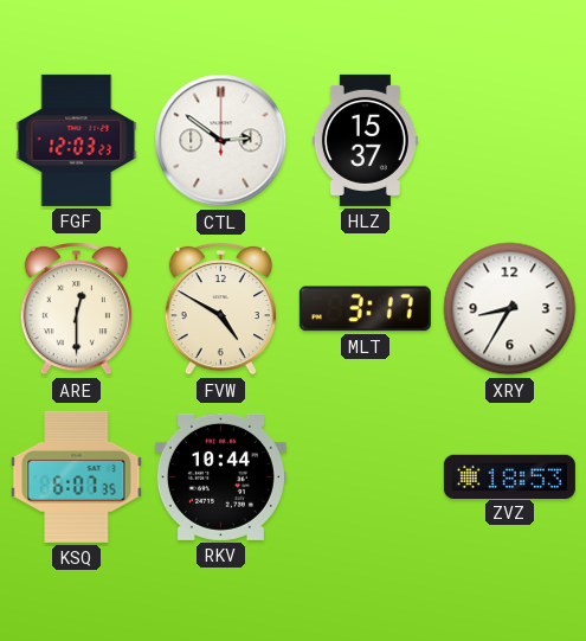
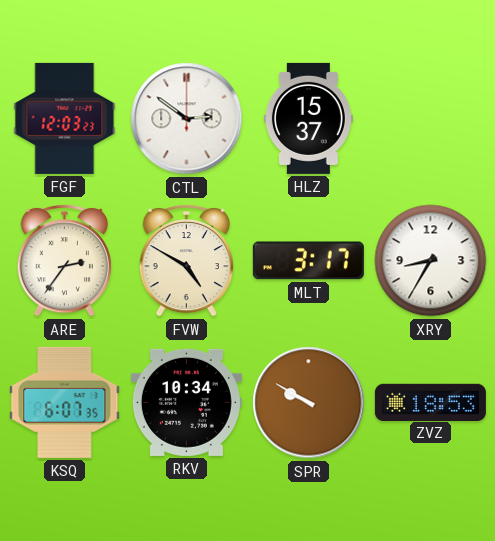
ARE: 12:30 -> 2:36 (64, 260)
RKV: 10:44 -> 10:34 (186, 402)
SPR: none -> 9:50 (309, 403)
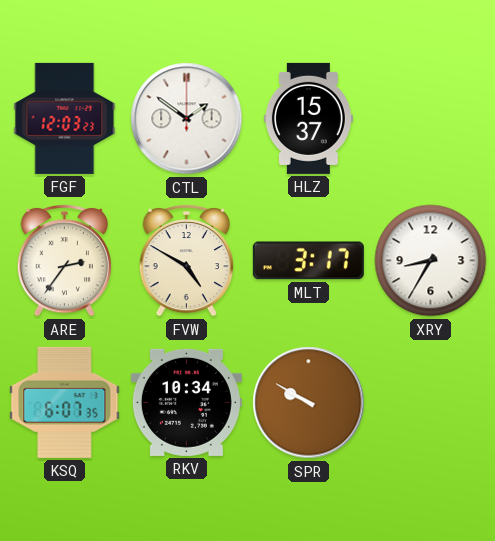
CTL: 2:51 -> 1:51 (187, 119)
ZVZ: 18:53 -> none (430, 402)
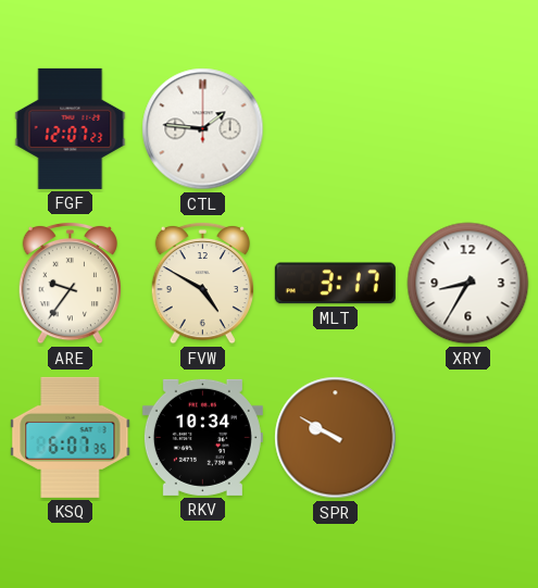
FGF: 12:03 -> 12:07 (71, 128)
CTL: 1:51 -> 1:46 (203, 129)
HLZ: 15:37 -> none (308, 118)
ARE: 2:36 -> 9:36 (70, 283)
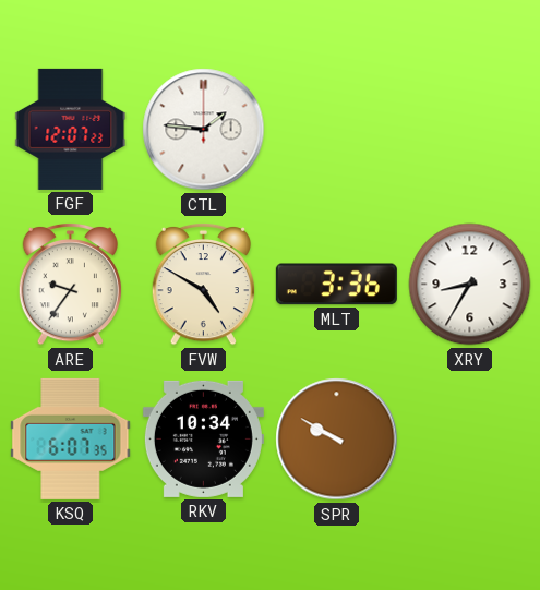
MLT: 3:17 -> 3:36 (336, 285)
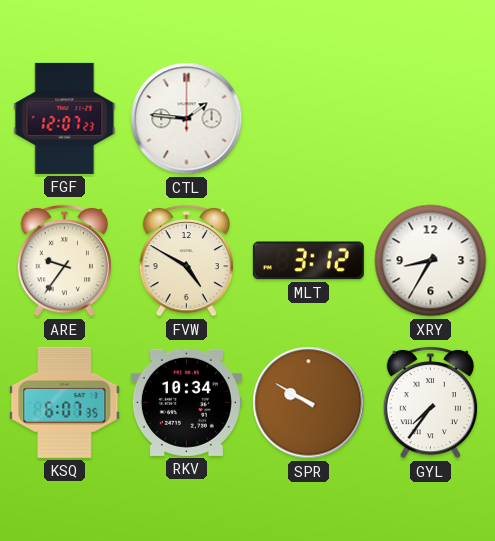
MLT: 3:36 -> 3:12 (308, 261)
GYL: none -> 7:36 (430, 402)
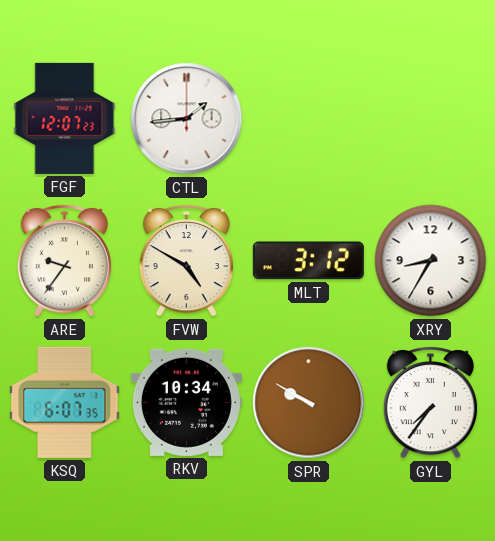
CTL: 1:46 -> 1:44 (187, 119)
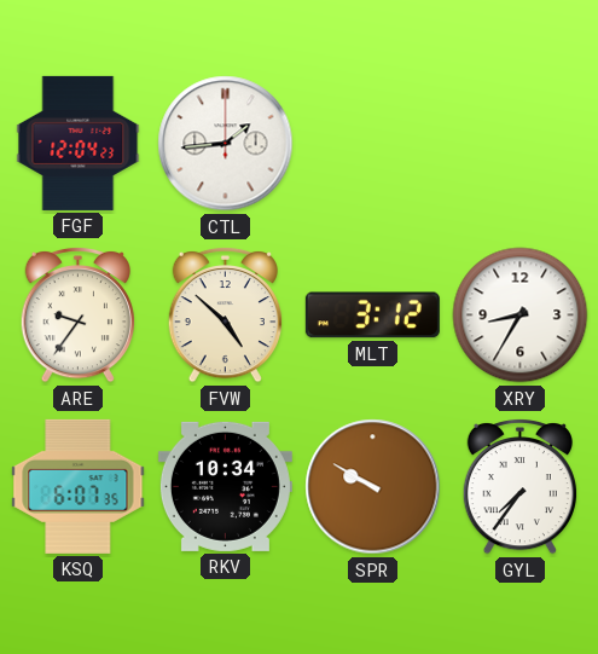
FGF: 12:07 -> 12:04 (79, 143)
FVW: 4:50 -> 4:52 (225, 314)
